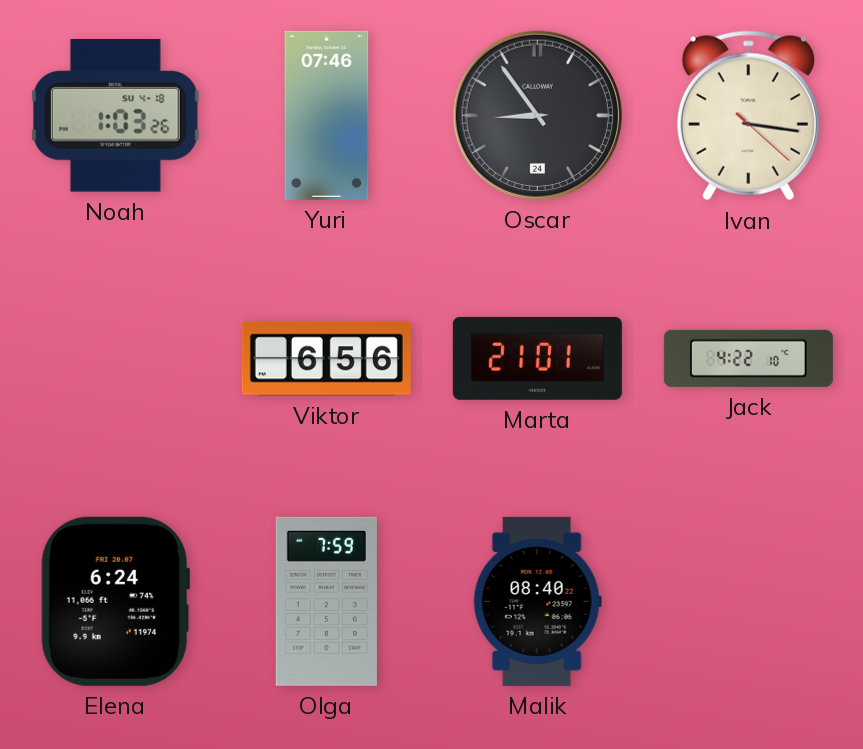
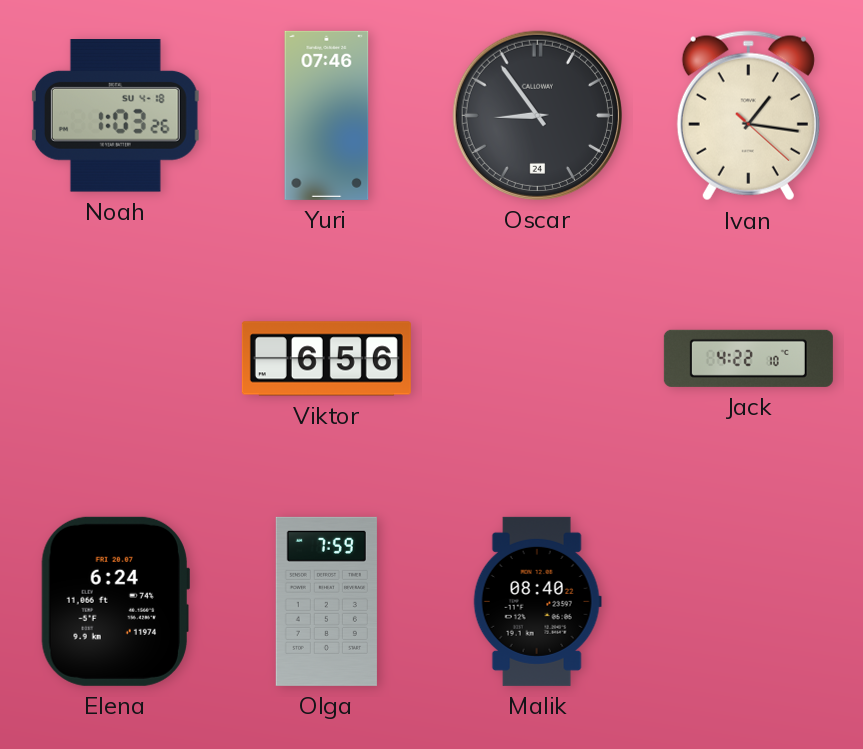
Ivan: 3:16 -> 1:16 (748, 116)
Marta: 21:01 -> none (537, 358)
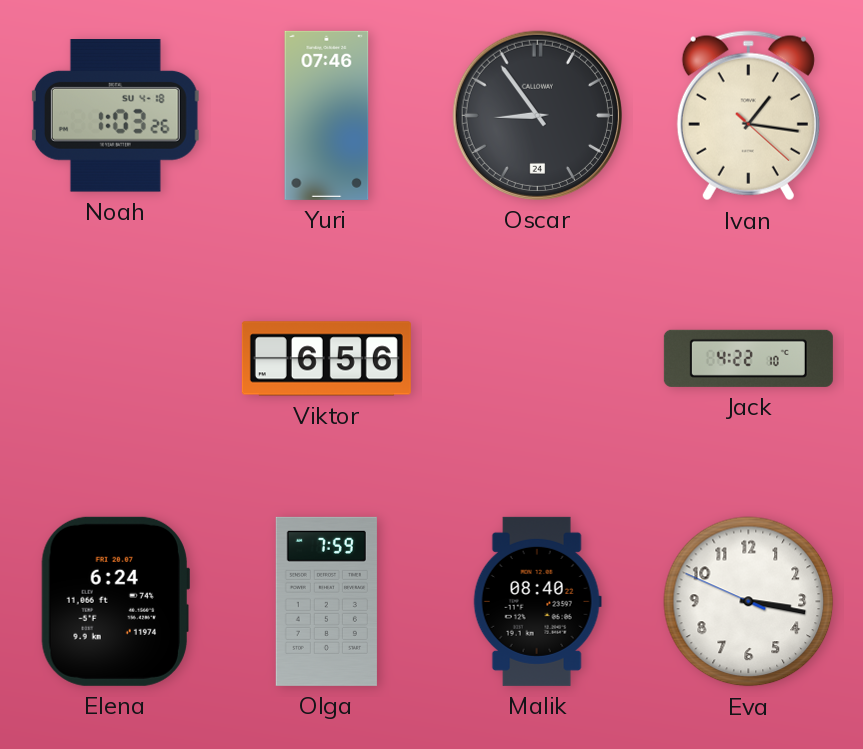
Eva: none -> 3:16 (749, 602)
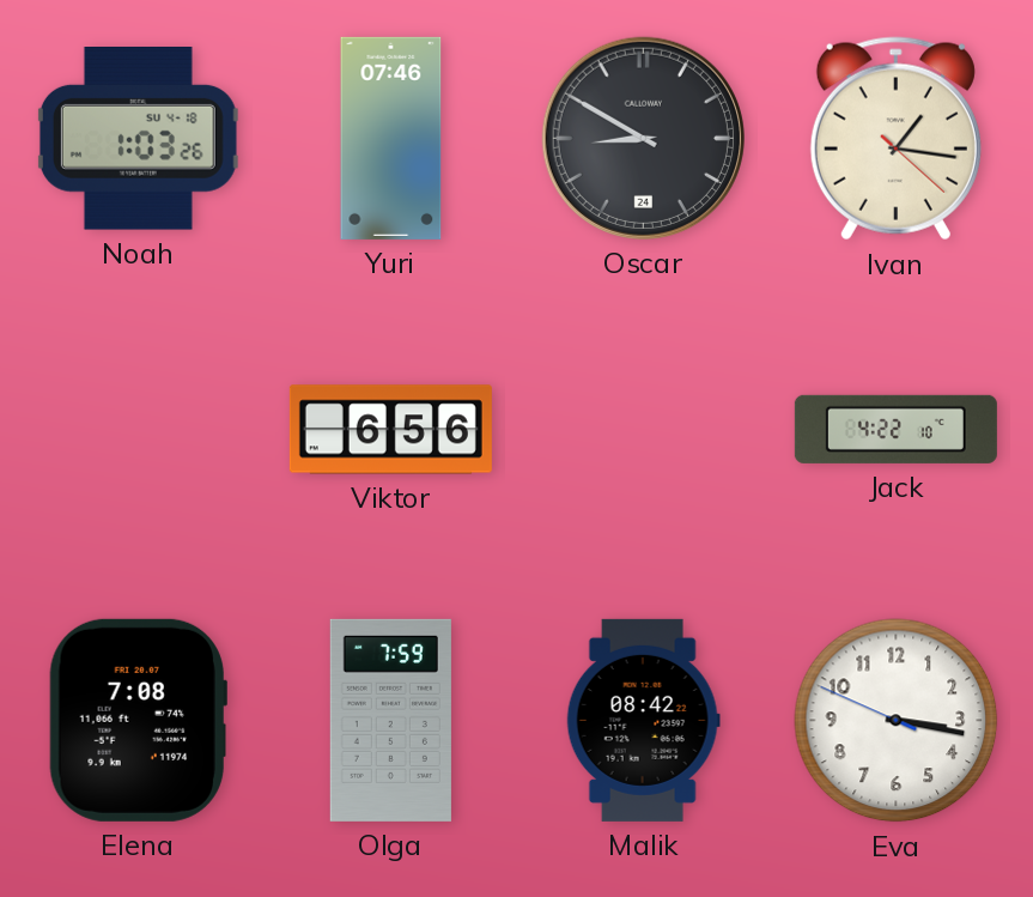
Oscar: 8:54 -> 8:50 (643, 138)
Elena: 6:24 -> 7:08 (138, 720)
Malik: 08:40 -> 08:42 (643, 720)
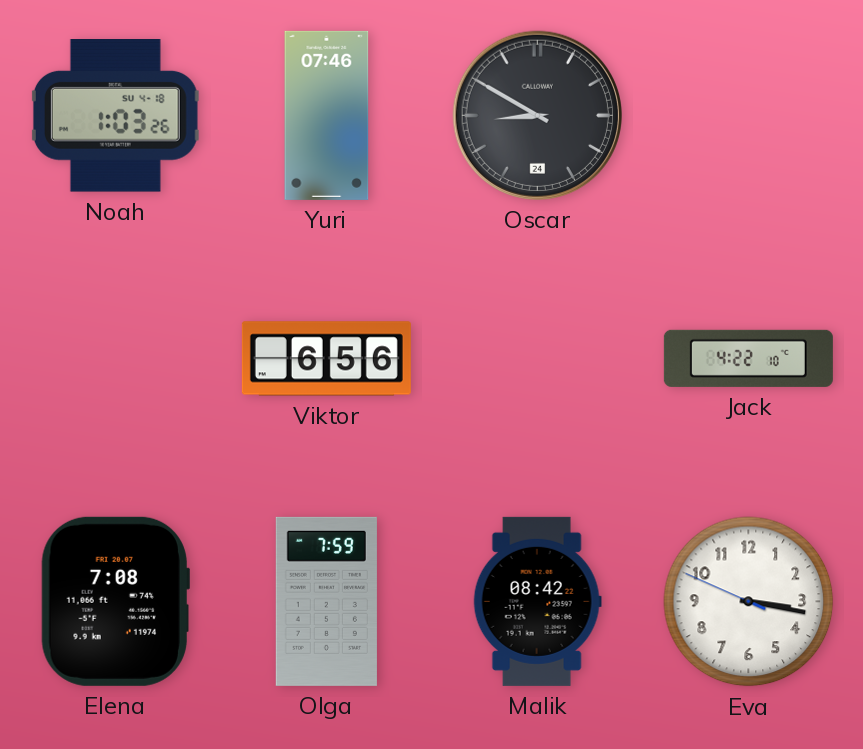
Ivan: 1:16 -> none (895, 139)
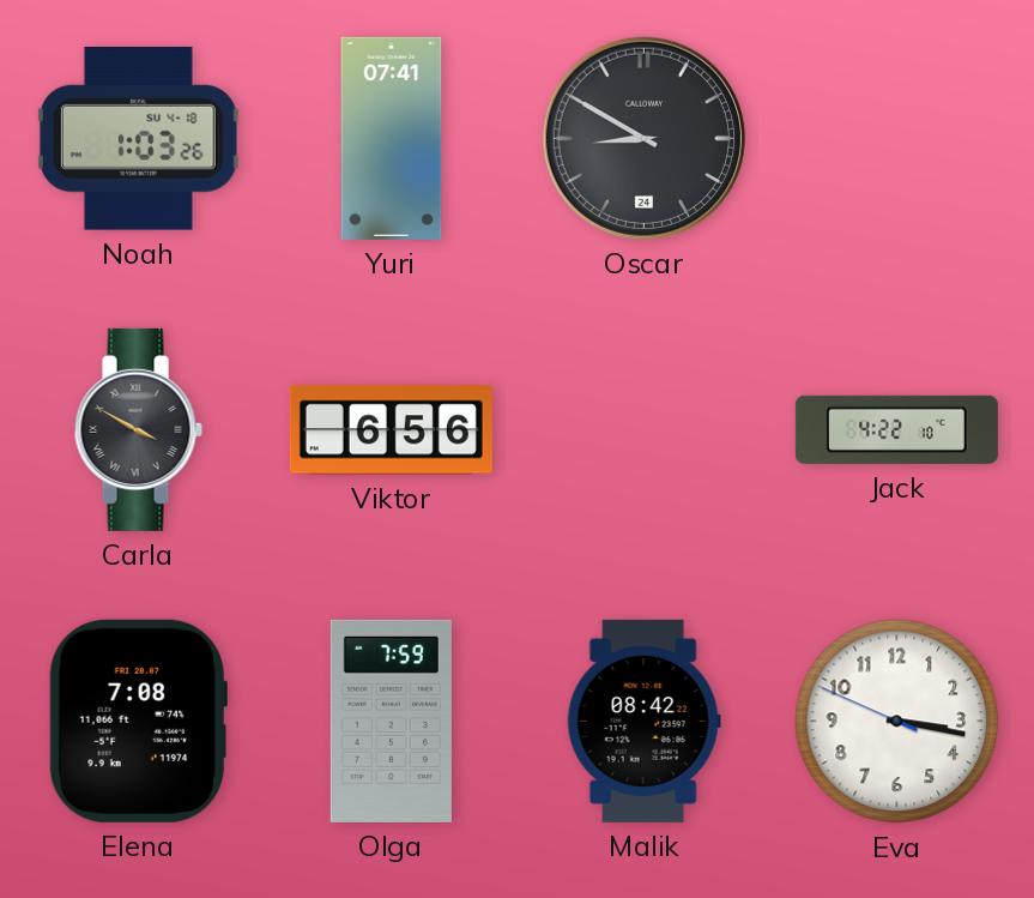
Yuri: 07:46 -> 07:41 (392, 138)
Carla: none -> 3:50 (138, 429)
